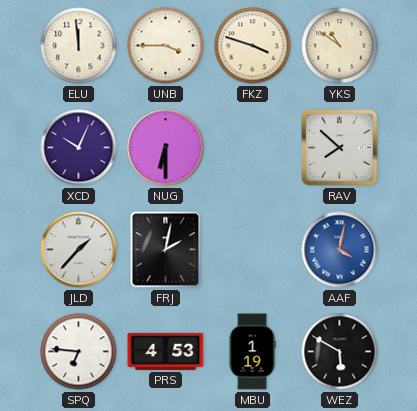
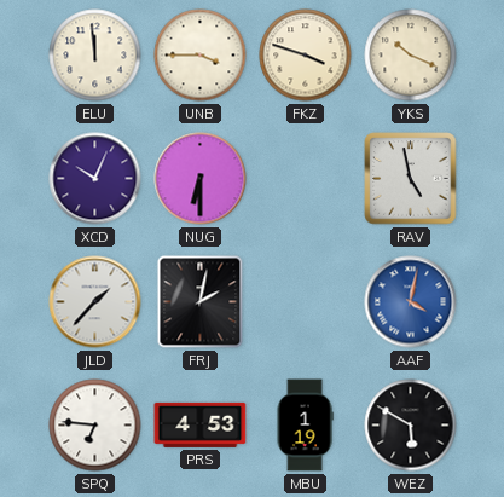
YKS: 10:51 -> 10:19 (411, 56)
RAV: 7:52 -> 4:58 (411, 179)
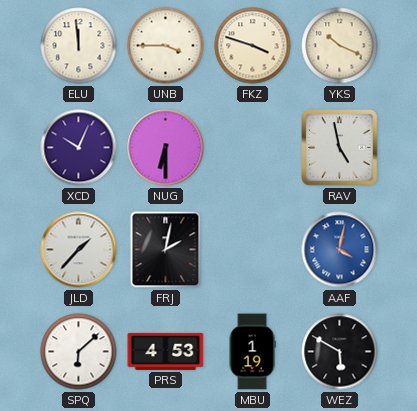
SPQ: 6:46 -> 6:08 (79, 352)
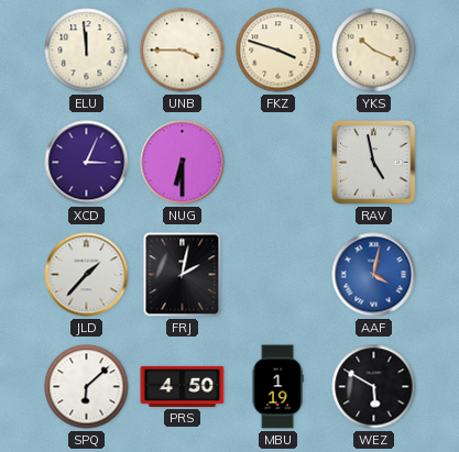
XCD: 10:04 -> 3:04 (87, 163)
PRS: 4:53 -> 4:50 (183, 386)
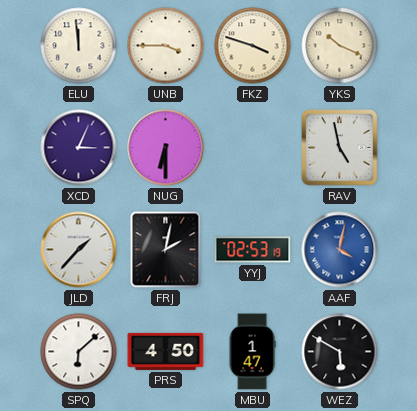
YYJ: none -> 02:53 (253, 250)
MBU: 1:19 -> 1:47 (252, 352)
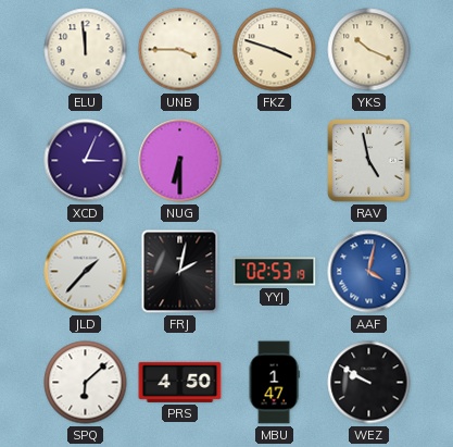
WEZ: 5:50 -> 9:50 (369, 383)
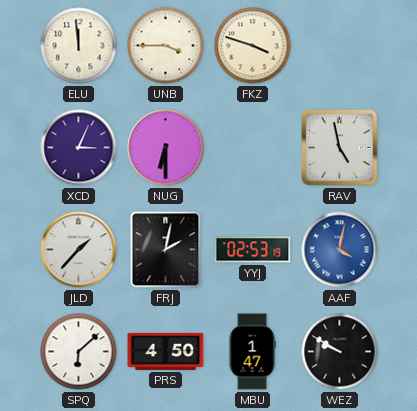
YKS: 10:19 -> none (369, 50)
